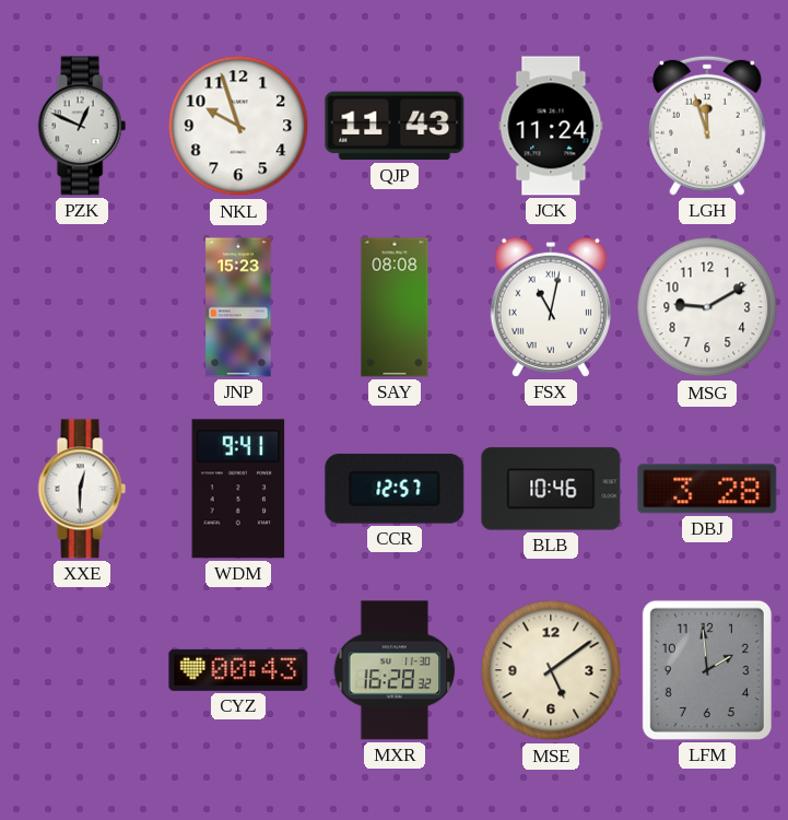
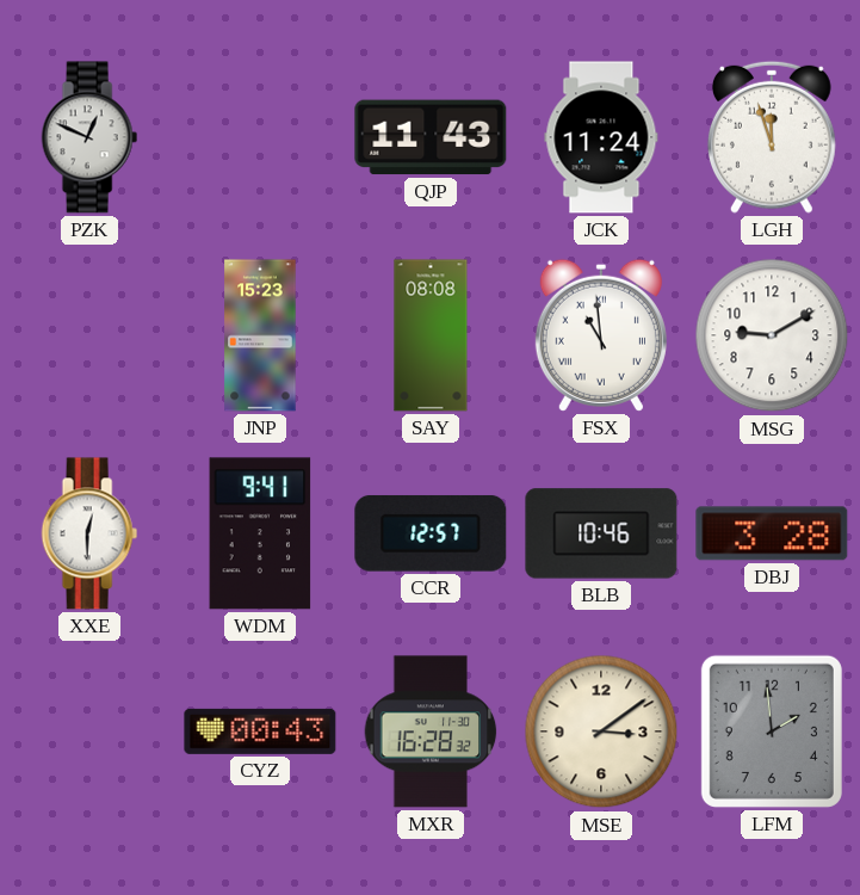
NKL: 9:57 -> none (238, 126)
FSX: 11:02 -> 10:59 (601, 335)
MSE: 5:09 -> 3:09 (601, 732)
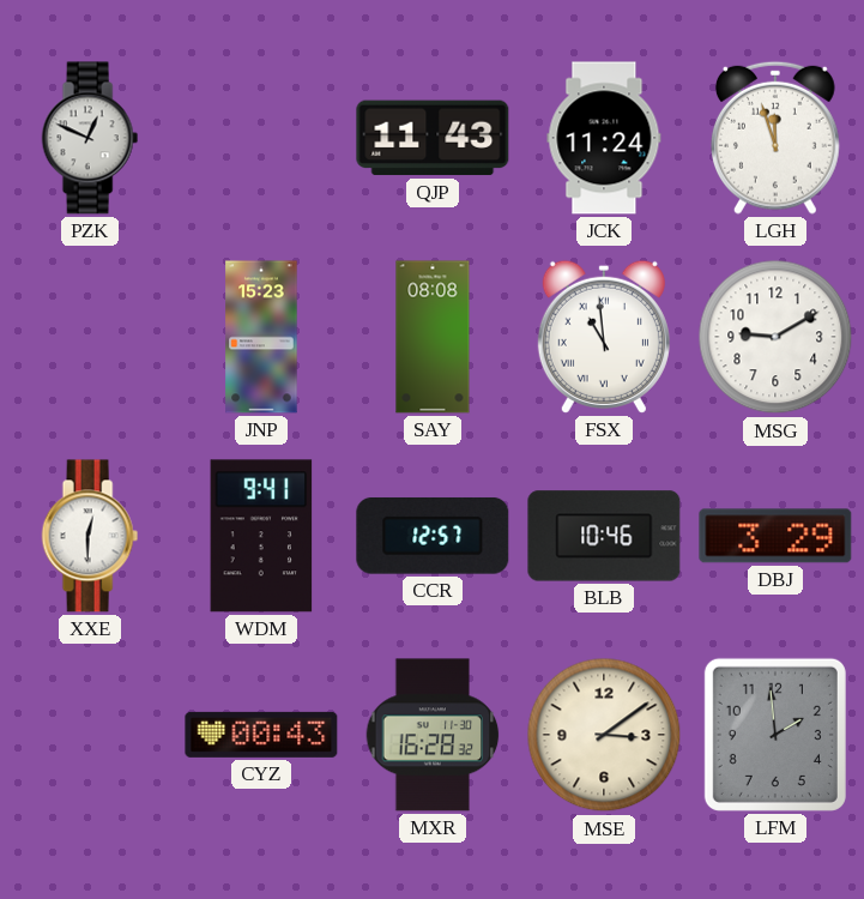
DBJ: 3:28 -> 3:29 (775, 536)
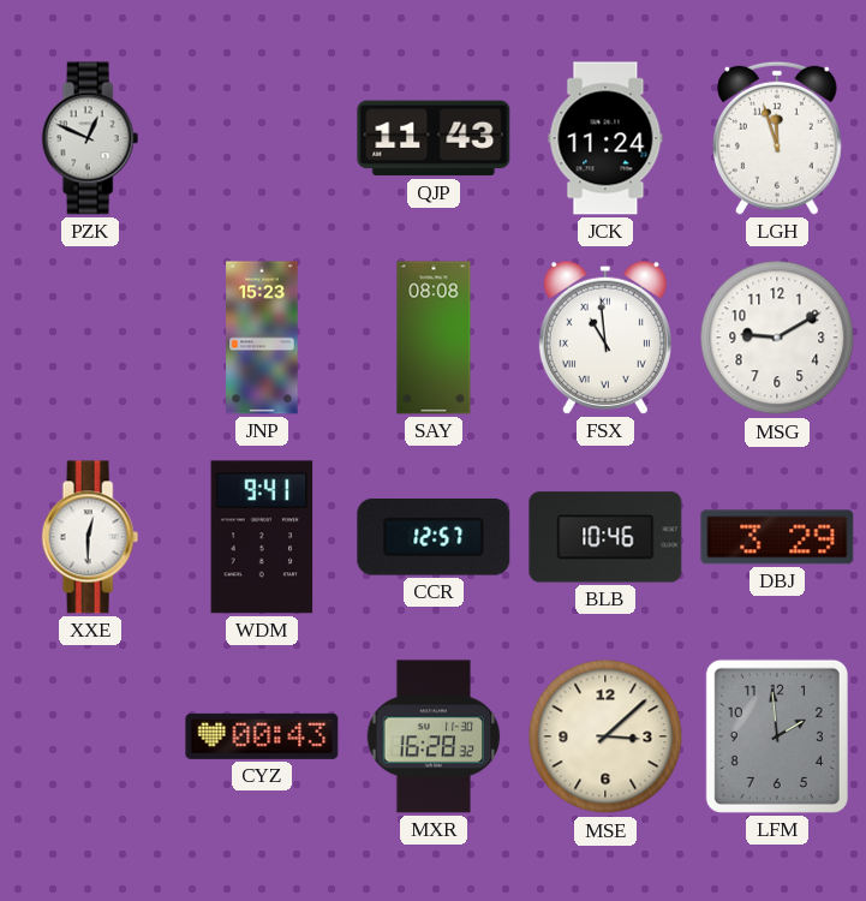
MSE: 3:09 -> 3:08 (605, 736)
